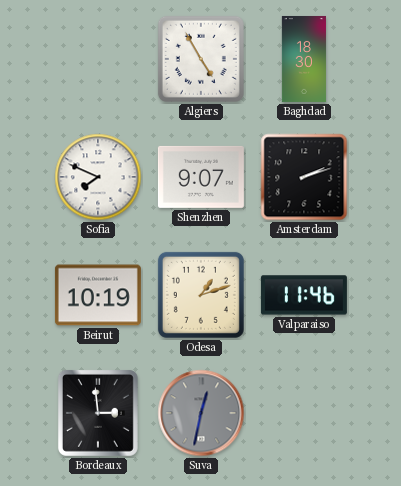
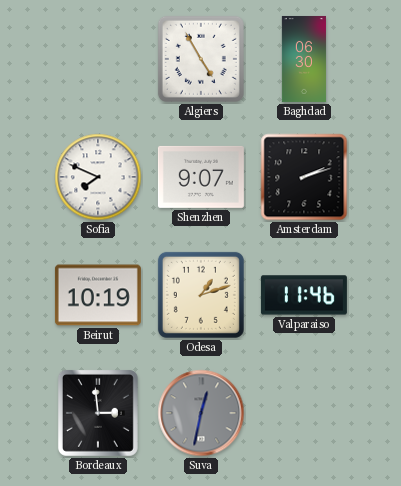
Baghdad: 18:30 -> 06:30 (304, 59)
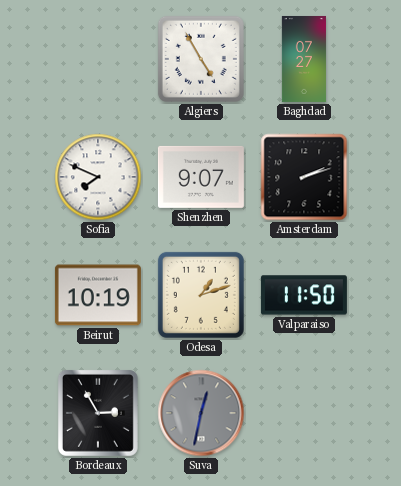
Baghdad: 06:30 -> 07:27 (304, 59)
Valparaiso: 11:46 -> 11:50 (304, 295)
Bordeaux: 2:59 -> 2:55 (98, 413)
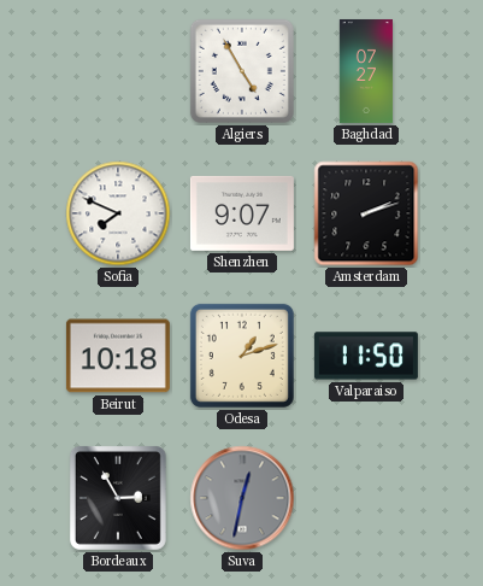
Beirut: 10:19 -> 10:18 (118, 356)
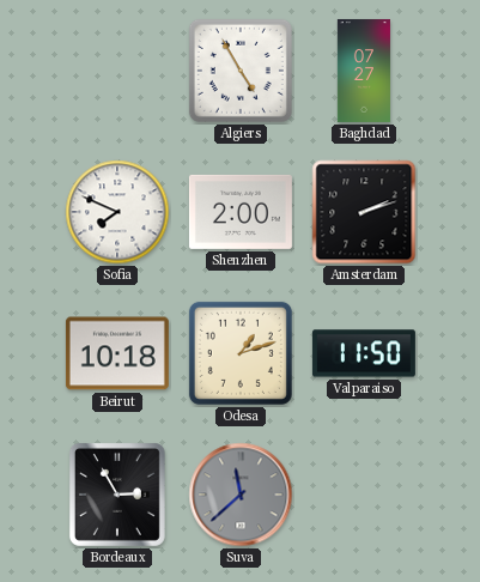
Shenzhen: 9:07 -> 2:00 (241, 212)
Suva: 12:32 -> 11:38 (241, 495)
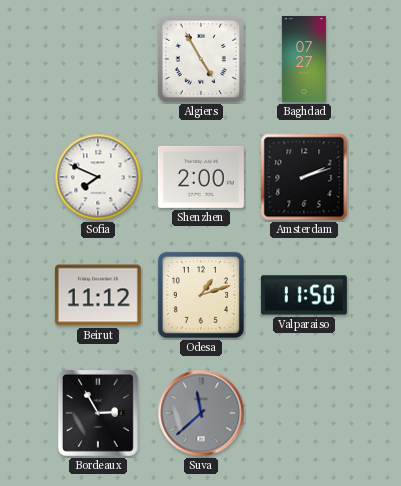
Beirut: 10:18 -> 11:12 (98, 295)
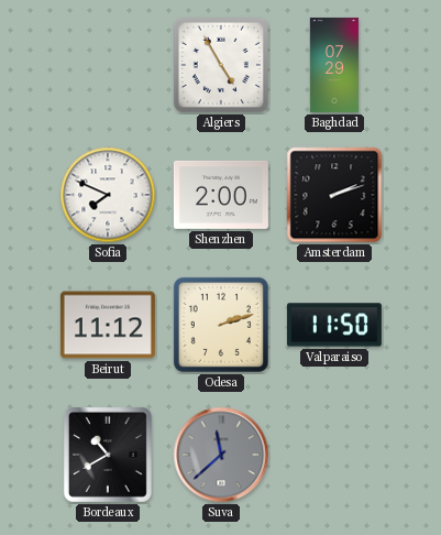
Baghdad: 07:27 -> 07:29 (334, 65)
Odesa: 1:12 -> 2:12 (221, 325)
Bordeaux: 2:55 -> 10:40 (108, 455)
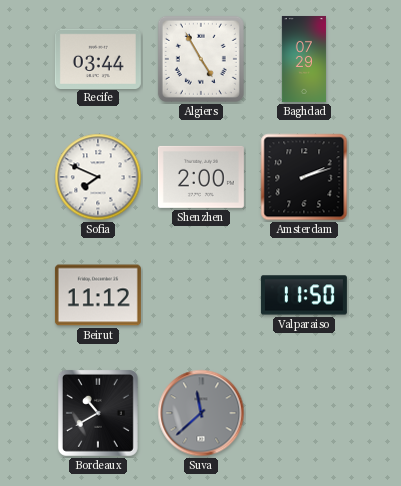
Recife: none -> 03:44 (98, 58)
Odesa: 2:12 -> none (221, 325)
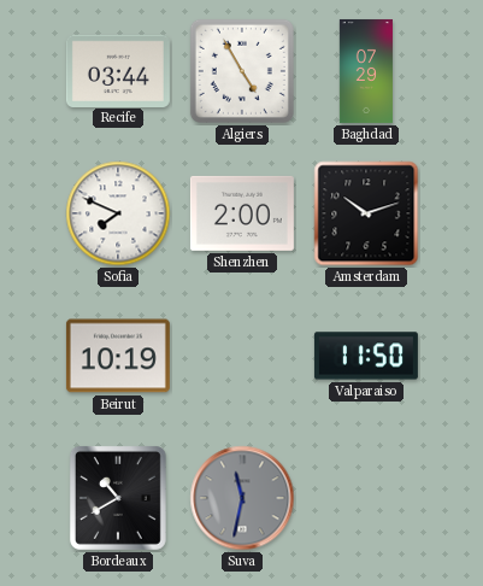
Amsterdam: 2:12 -> 10:12 (366, 213)
Beirut: 11:12 -> 10:19 (118, 356)
Suva: 11:38 -> 11:32 (242, 498)
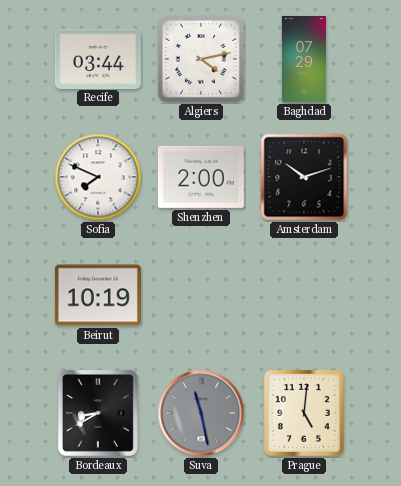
Algiers: 4:55 -> 4:13 (201, 59)
Valparaiso: 11:50 -> none (366, 356)
Bordeaux: 10:40 -> 8:40 (98, 413)
Suva: 11:32 -> 11:28 (201, 413)
Prague: none -> 5:01 (304, 414)
